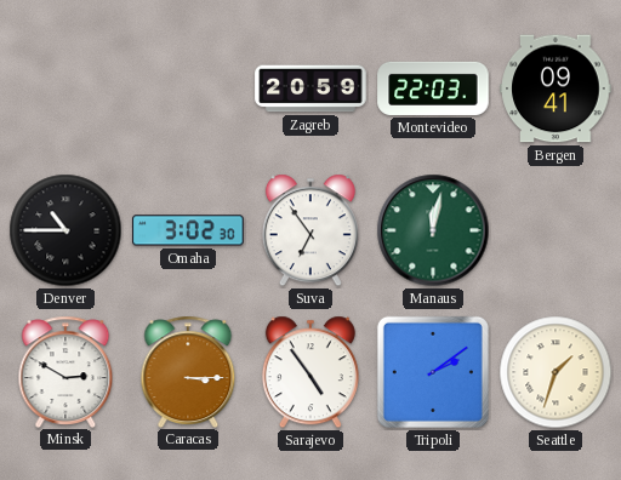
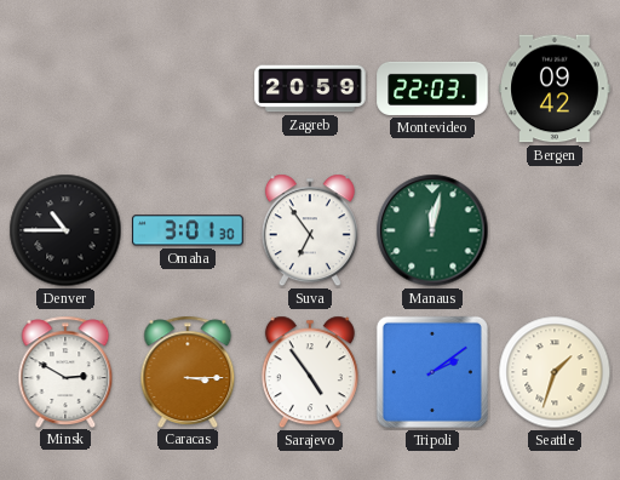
Bergen: 09:41 -> 09:42 (555, 88)
Omaha: 3:02 -> 3:01 (188, 230)
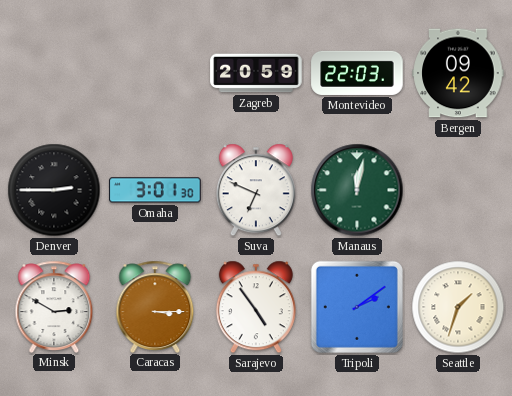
Denver: 10:45 -> 2:45 (54, 190)
Suva: 6:54 -> 6:49 (256, 190)
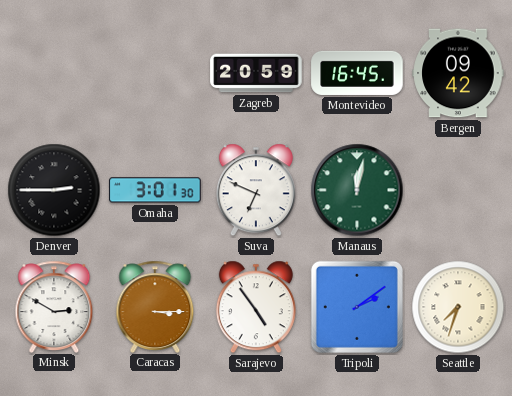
Montevideo: 22:03 -> 16:45 (357, 73)
Seattle: 1:33 -> 7:33 (458, 307)
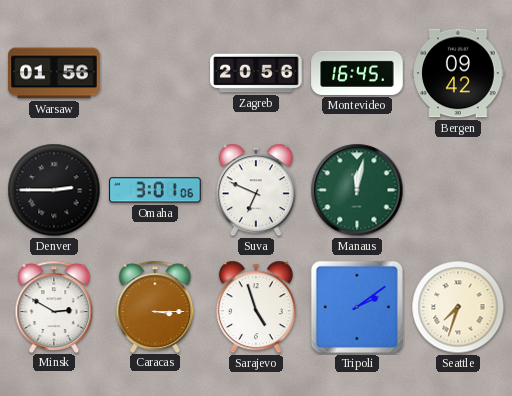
Warsaw: none -> 01:56 (54, 73)
Zagreb: 20:59 -> 20:56 (256, 73)
Omaha: 3:01:30 -> 3:01:06 (155, 190)
Sarajevo: 4:54 -> 4:57 (256, 307)
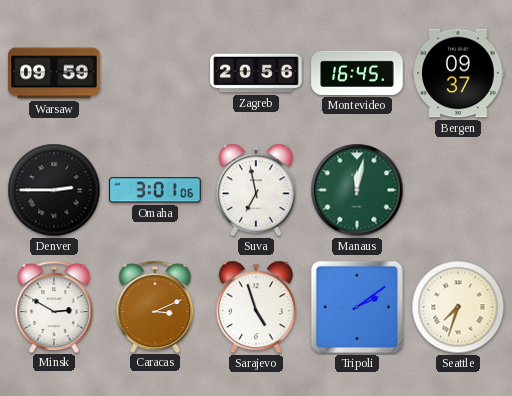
Warsaw: 01:56 -> 09:59 (54, 73)
Bergen: 09:42 -> 09:37 (458, 73)
Suva: 6:49 -> 6:58 (256, 190)
Caracas: 3:15 -> 3:11 (155, 306)
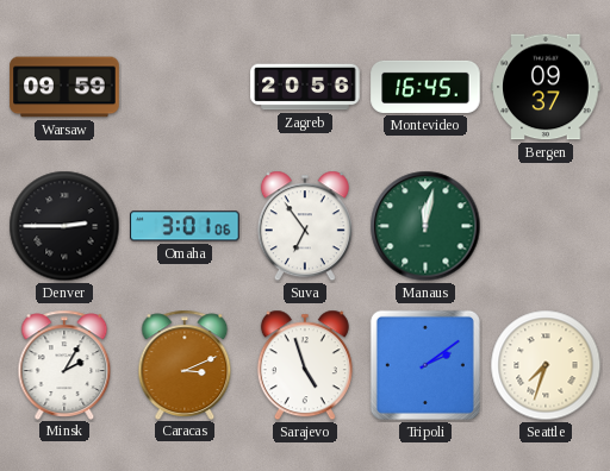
Suva: 6:58 -> 6:54 (305, 226)
Minsk: 2:50 -> 2:05 (64, 364)
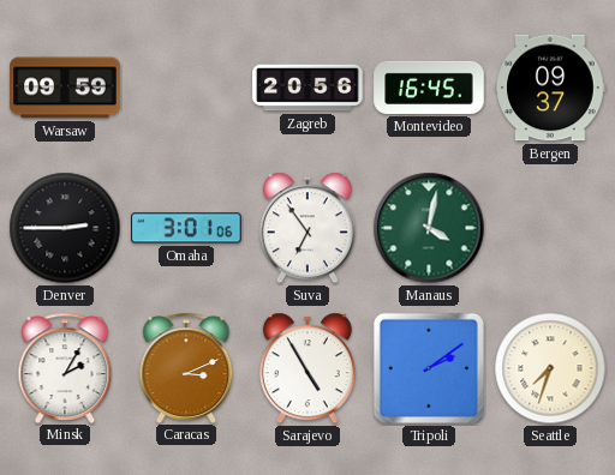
Manaus: 12:02 -> 4:02 (429, 228)
Sarajevo: 4:57 -> 4:55 (307, 368)
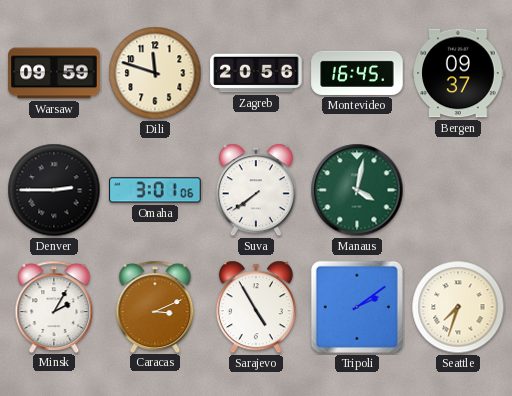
Dili: none -> 11:48 (155, 73)
Suva: 6:54 -> 7:39 (256, 190)
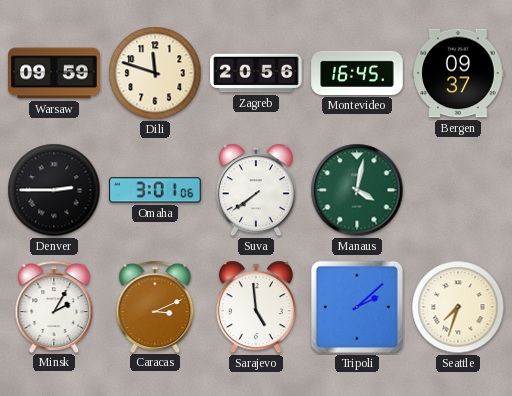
Sarajevo: 4:55 -> 4:59 (256, 307)
Tripoli: 2:09 -> 2:08 (357, 307)
